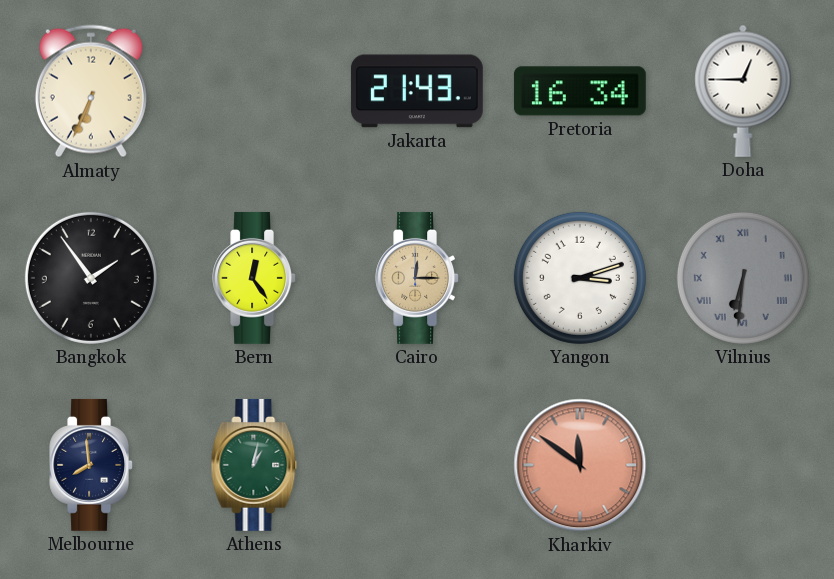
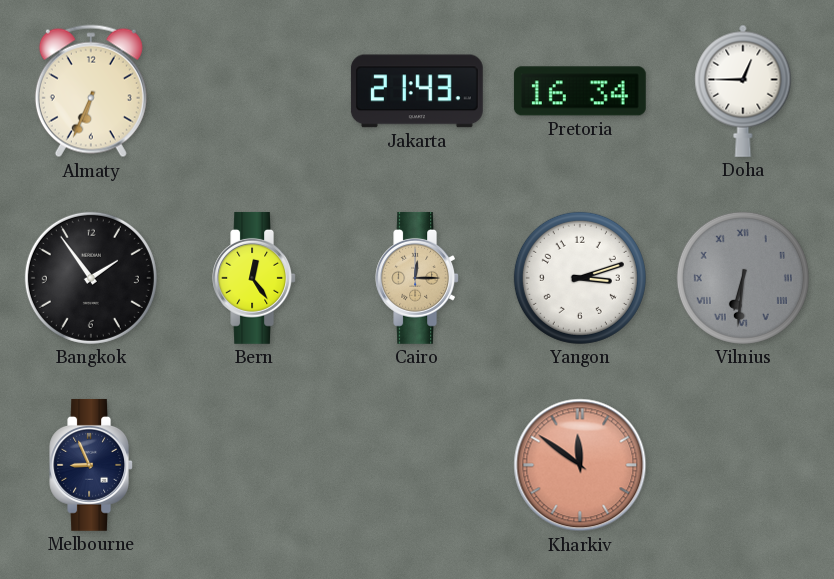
Melbourne: 7:59 -> 8:56 (91, 465)
Athens: 1:02 -> none (254, 465)
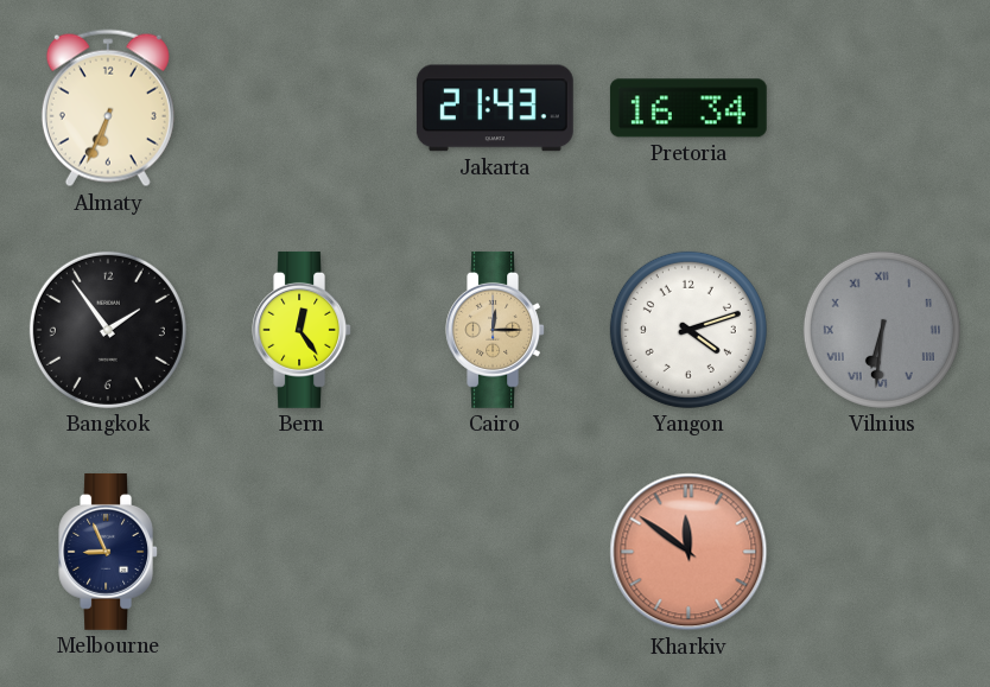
Doha: 12:45 -> none (743, 91)
Yangon: 3:12 -> 4:12 (688, 330)
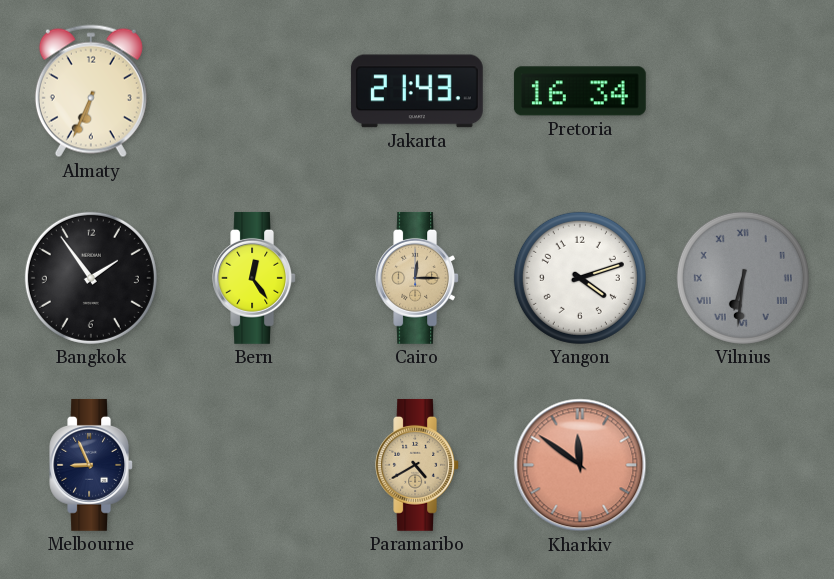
Paramaribo: none -> 4:40 (417, 465)
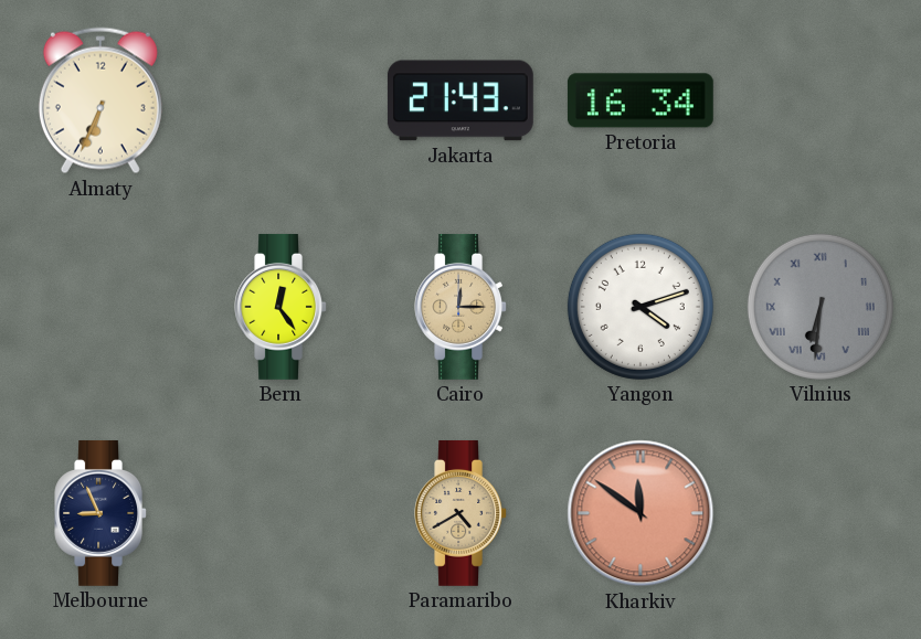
Bangkok: 1:54 -> none (91, 278)
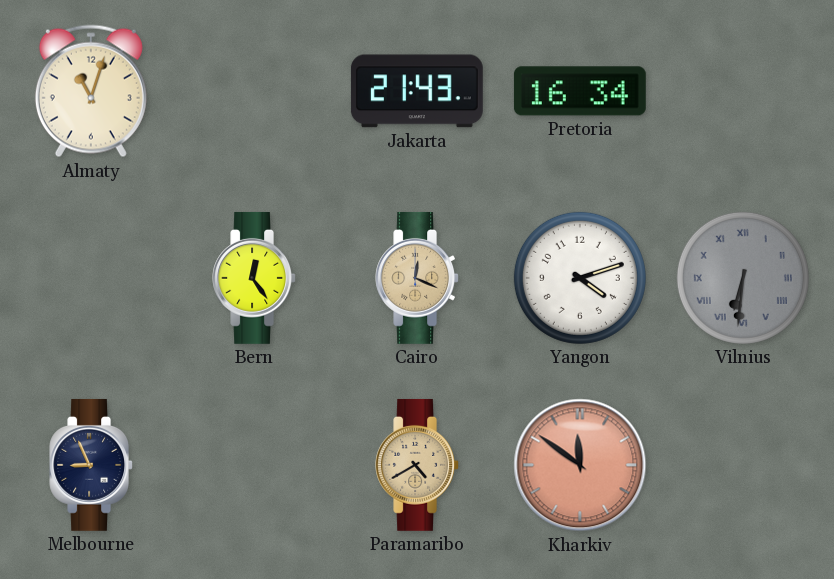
Almaty: 6:34 -> 11:03 (91, 91)
Cairo: 12:15 -> 12:19 (417, 278)
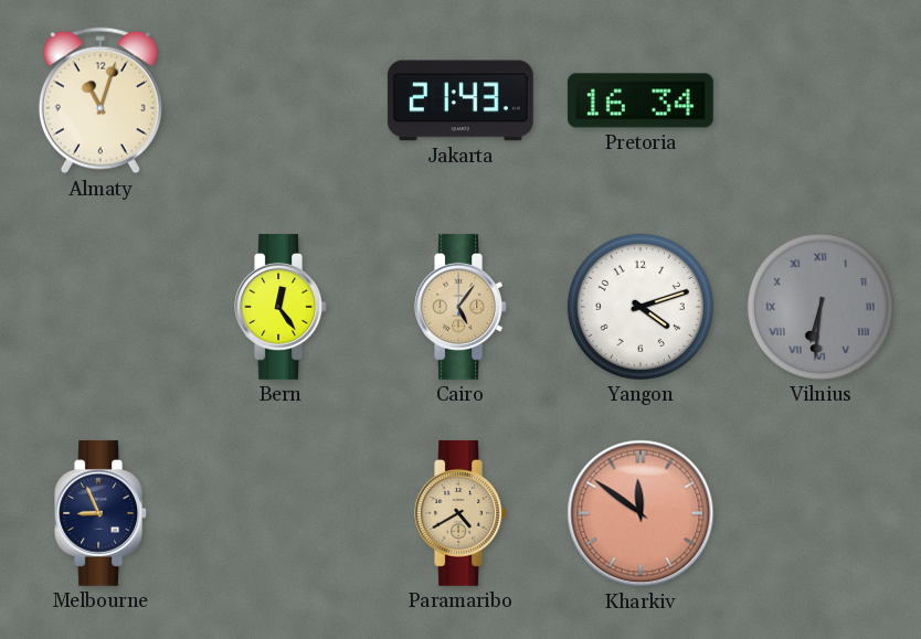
Cairo: 12:19 -> 5:06 (460, 307)
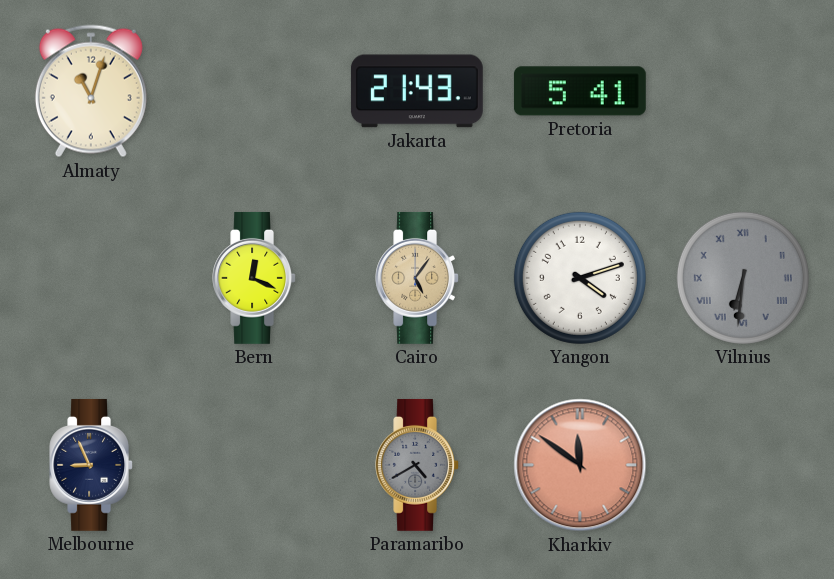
Pretoria: 16:34 -> 5:41 (580, 91)
Bern: 12:24 -> 12:19 (254, 278)
Paramaribo dial: champagne -> grey (417, 465)
